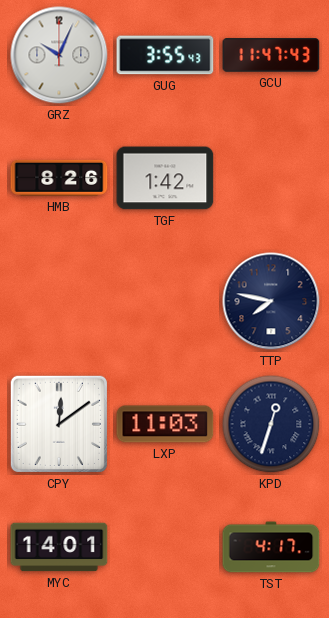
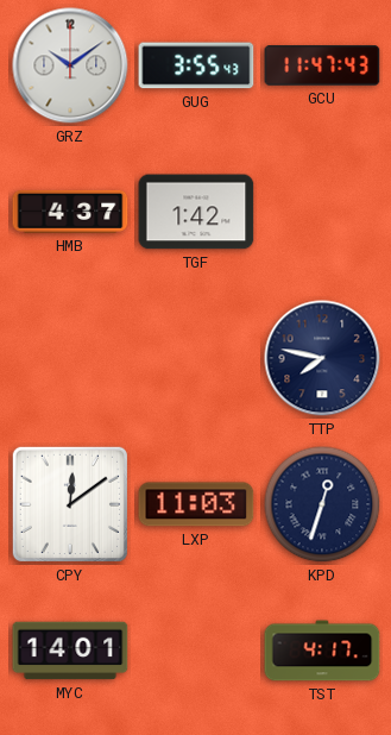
GRZ: 10:04 -> 10:09 (70, 65)
HMB: 8:26 -> 4:37 (70, 212)
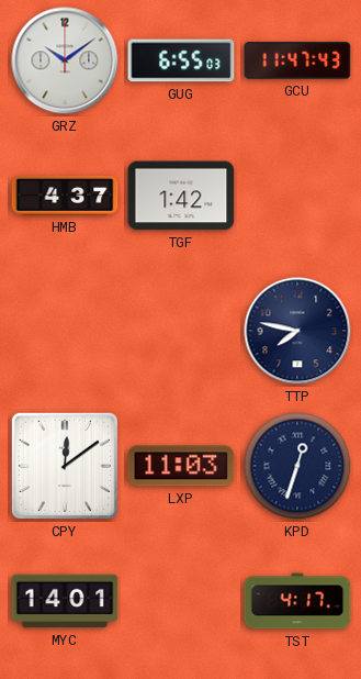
GUG: 3:55 -> 6:55 (181, 60)
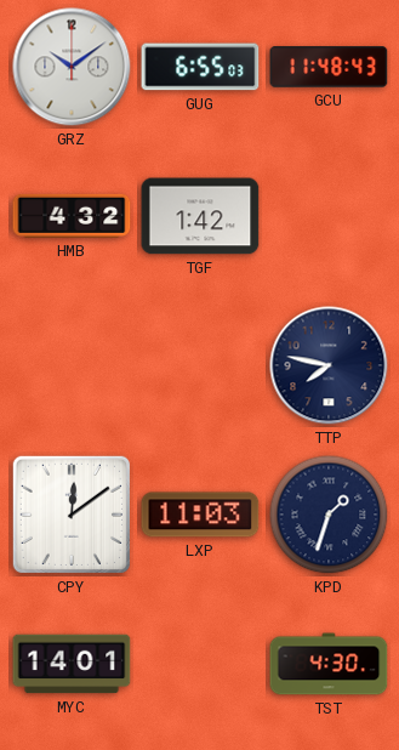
GCU: 11:47 -> 11:48 (329, 67)
HMB: 4:37 -> 4:32 (72, 216)
KPD: 12:33 -> 1:33 (329, 515)
TST: 4:17 -> 4:30 (329, 664)
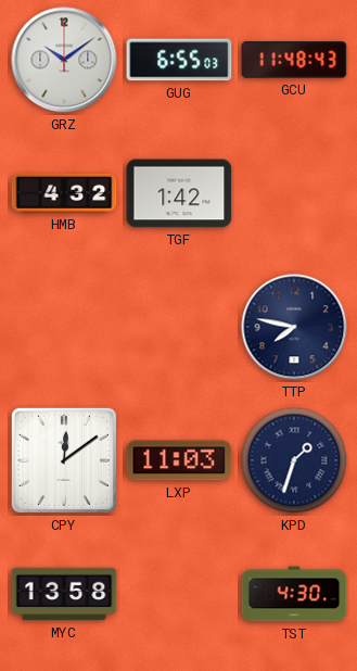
MYC: 14:01 -> 13:58 (64, 594)
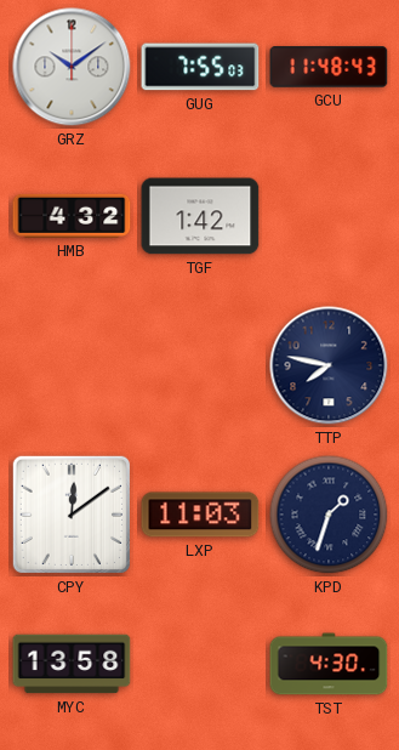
GUG: 6:55 -> 7:55 (200, 67)
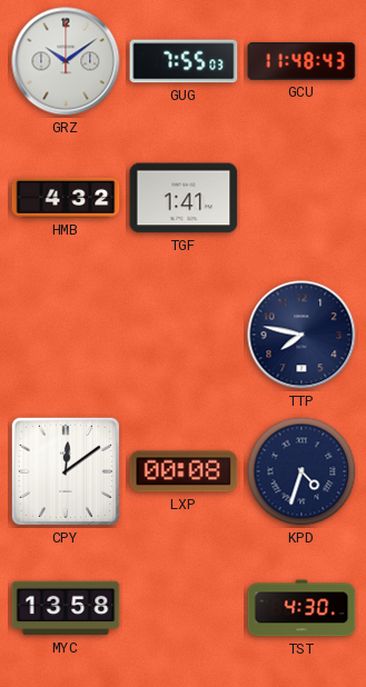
TGF: 1:42 -> 1:41 (184, 198)
LXP: 11:03 -> 00:08 (184, 471)
KPD: 1:33 -> 4:33 (301, 471)
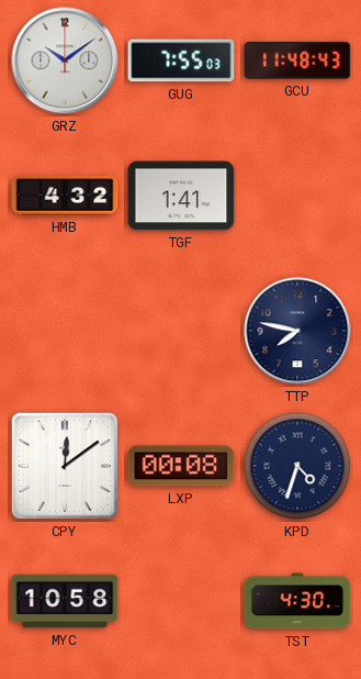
MYC: 13:58 -> 10:58 (65, 601)
